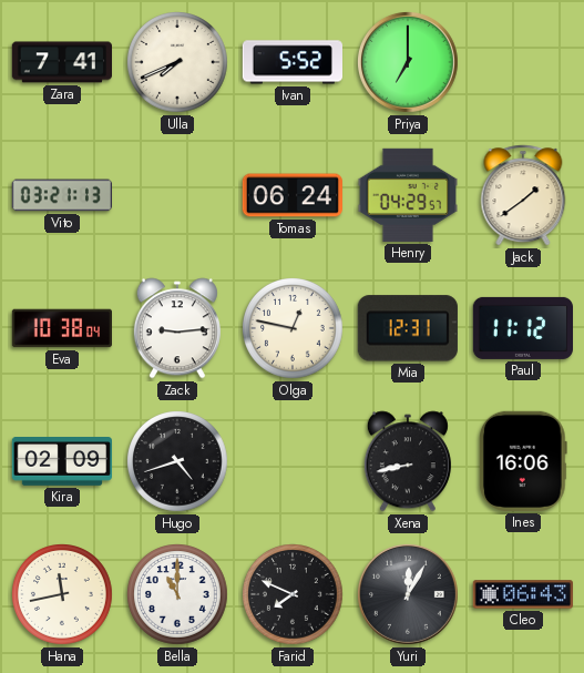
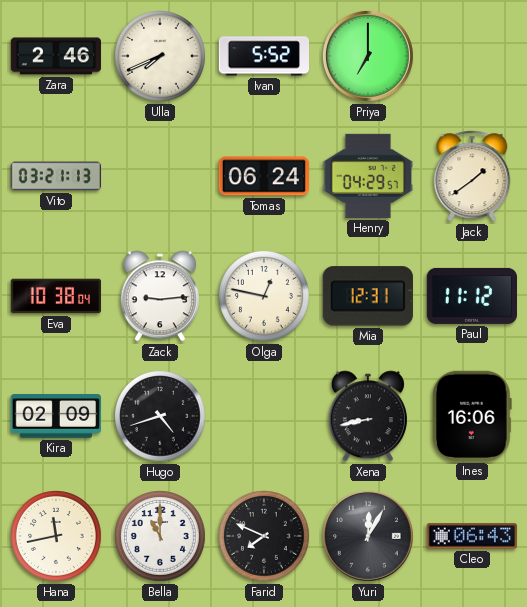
Zara: 7:41 -> 2:46 (55, 56)
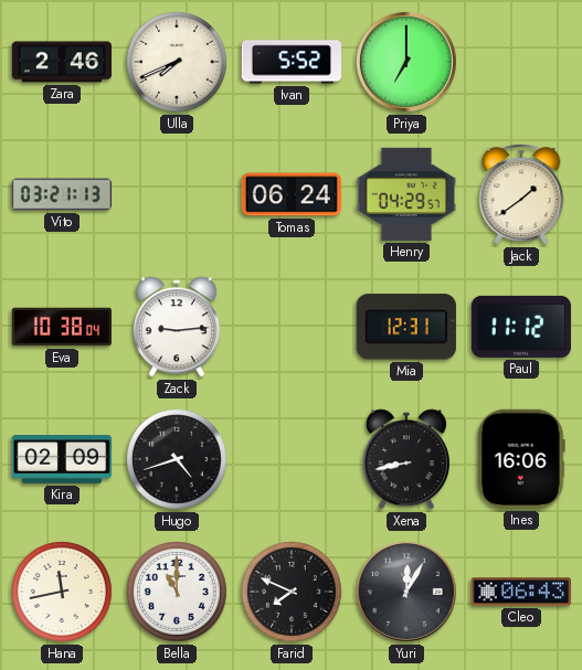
Olga: 12:47 -> none (265, 297)
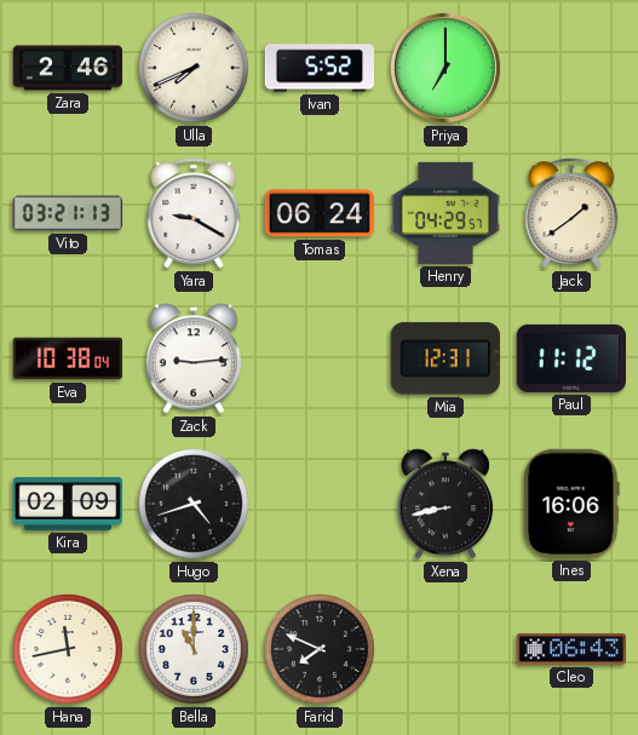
Yara: none -> 9:20 (194, 213)
Yuri: 12:05 -> none (406, 592)
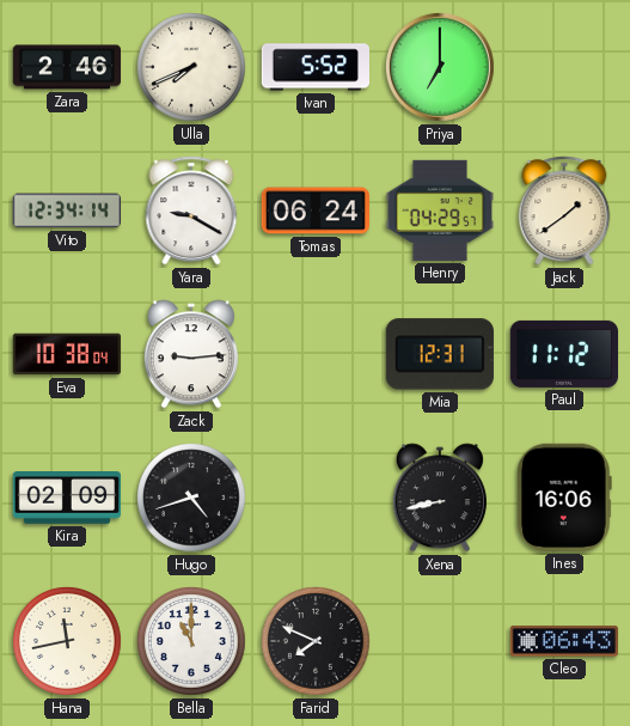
Vito: 03:21 -> 12:34 (66, 211)
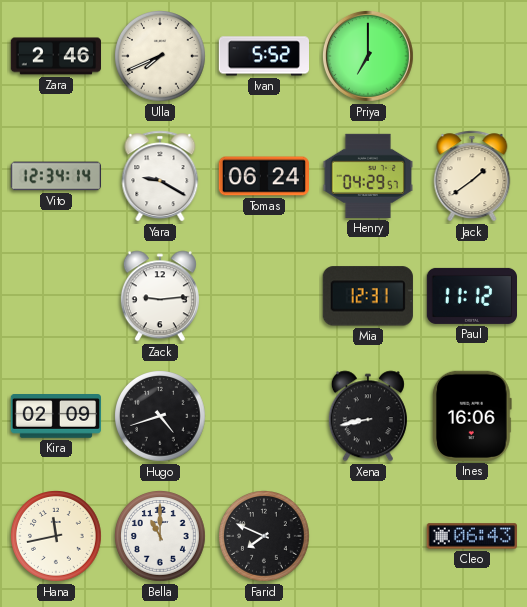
Eva: 10:38 -> none (66, 354)
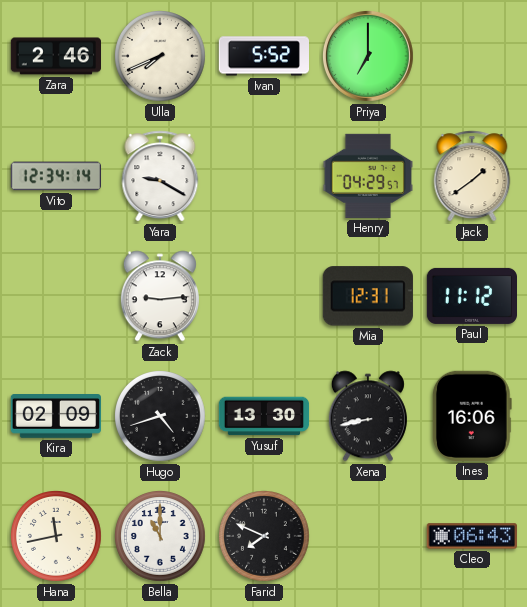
Tomas: 06:24 -> none (263, 176)
Yusuf: none -> 13:30 (264, 416)
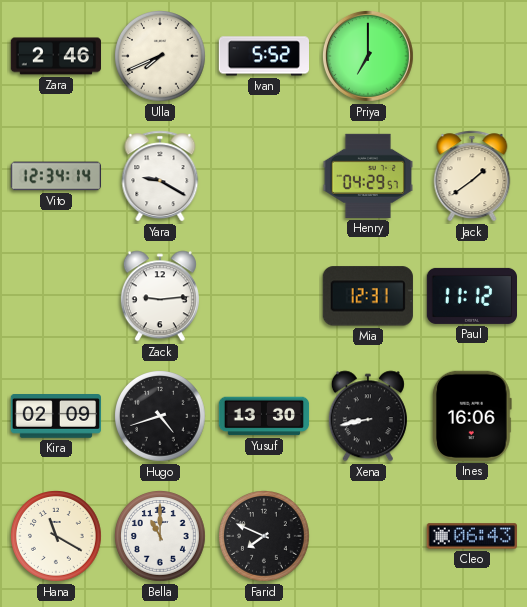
Hana: 11:43 -> 11:20 (57, 537)
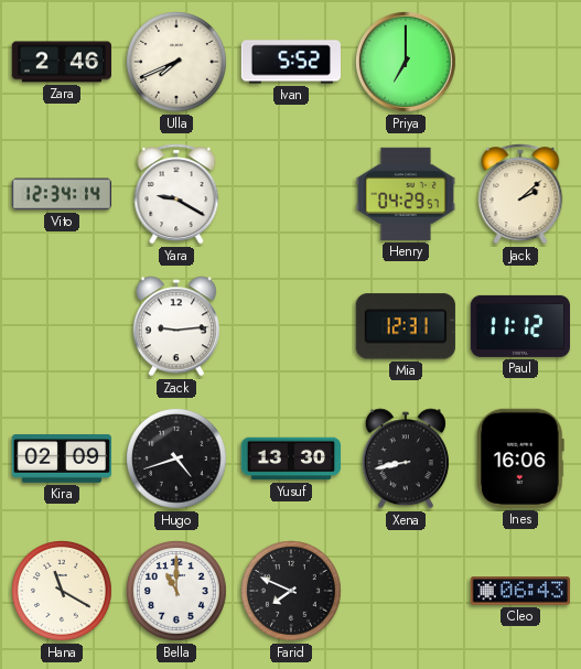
Jack: 1:39 -> 2:08 (520, 194)
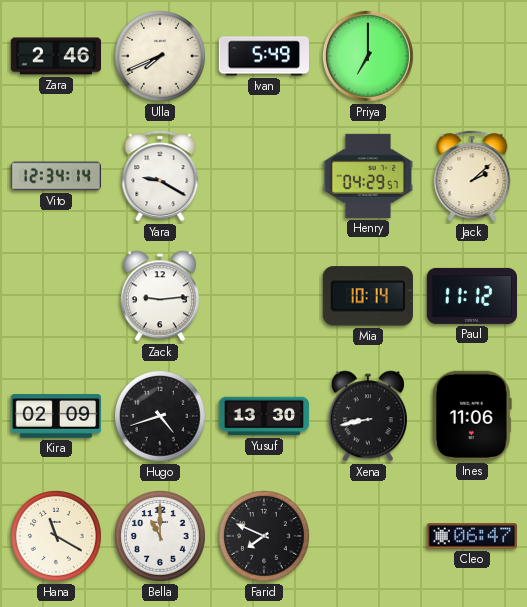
Ivan: 5:52 -> 5:49 (263, 56)
Mia: 12:31 -> 10:14 (368, 296)
Ines: 16:06 -> 11:06 (472, 416)
Cleo: 06:43 -> 06:47 (471, 536)
